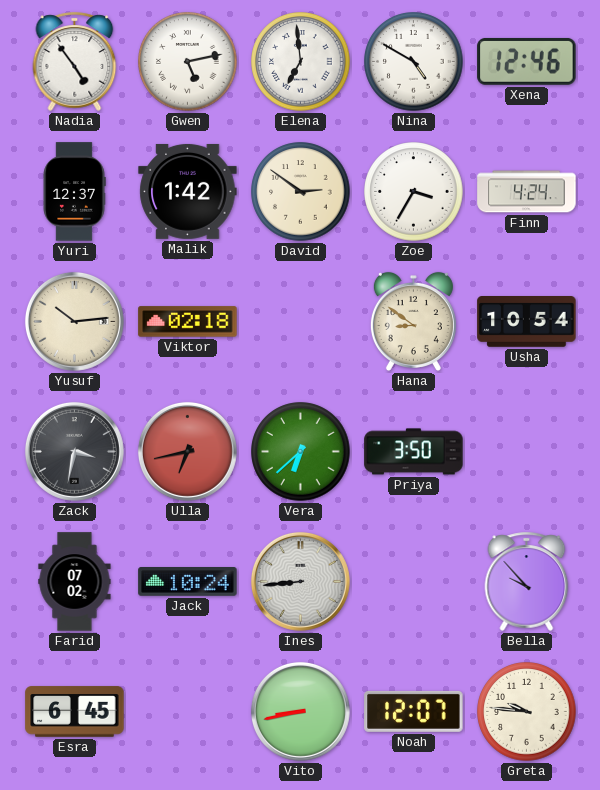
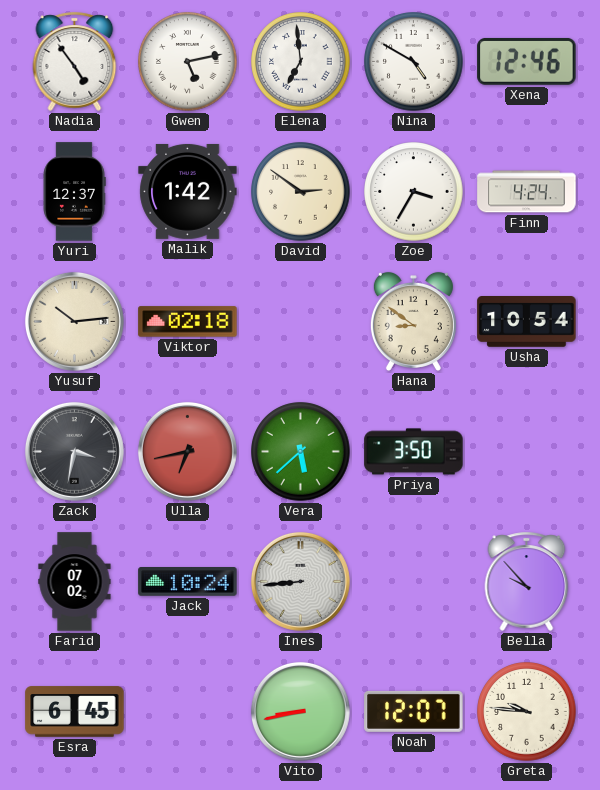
Vera: 6:38 -> 5:38 (301, 452)
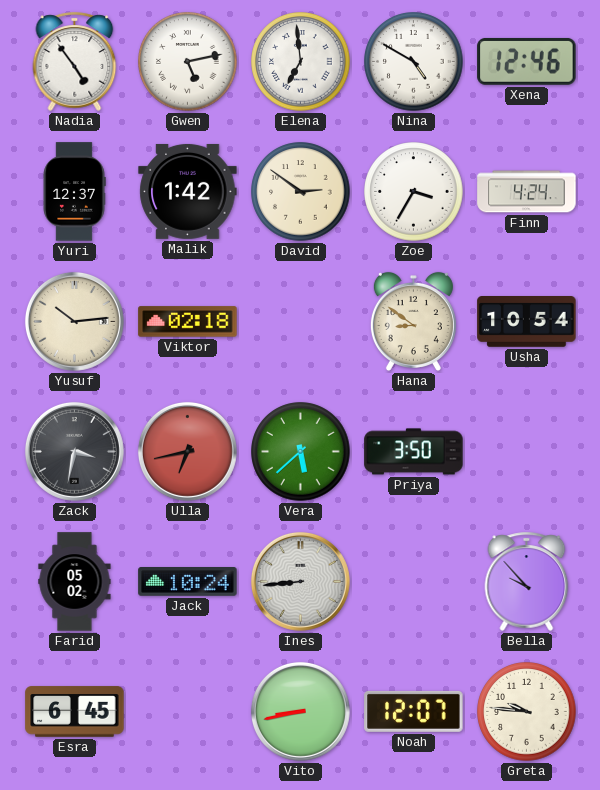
Farid: 07:02 -> 05:02 (75, 582)
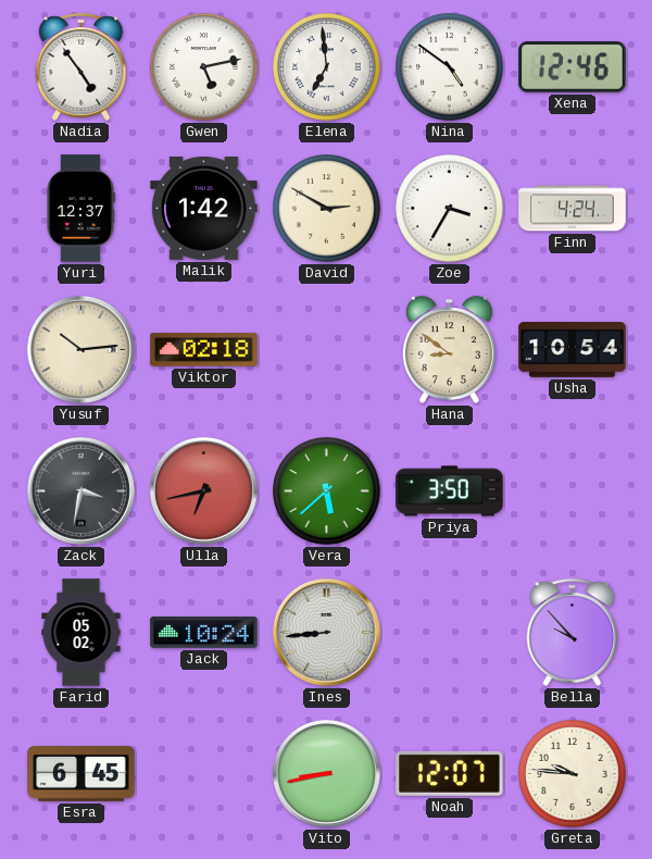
Nina: 4:50 -> 4:51 (450, 67)
David: 2:51 -> 2:50 (327, 209)
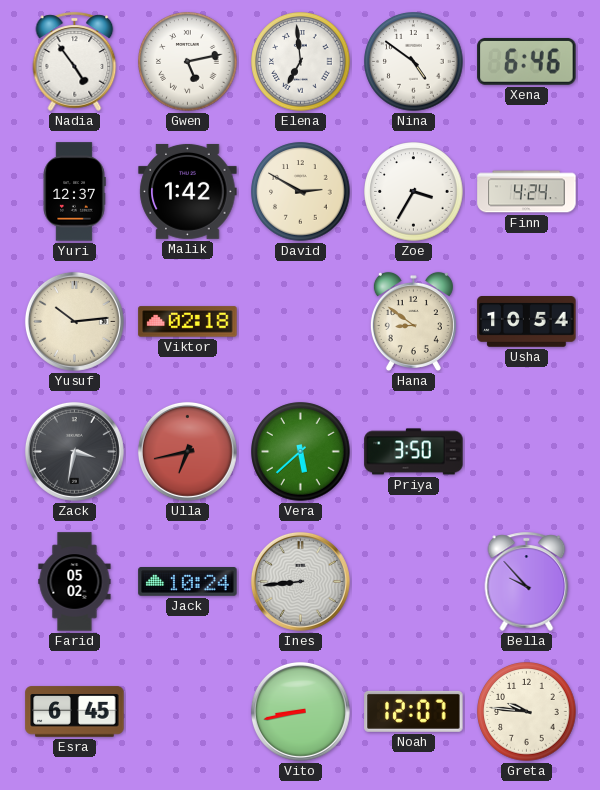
Xena: 12:46 -> 6:46 (527, 61)
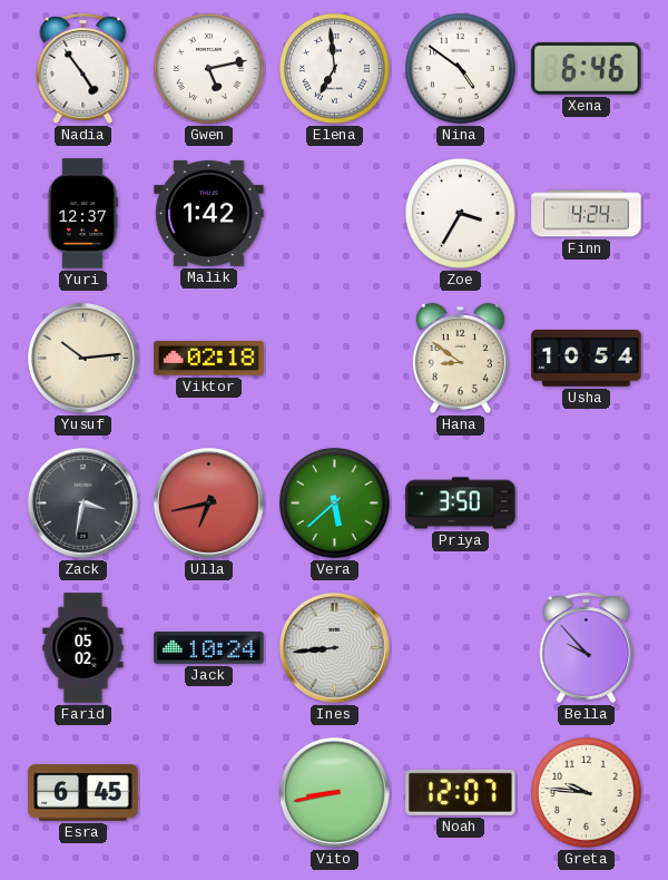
David: 2:50 -> none (301, 192)
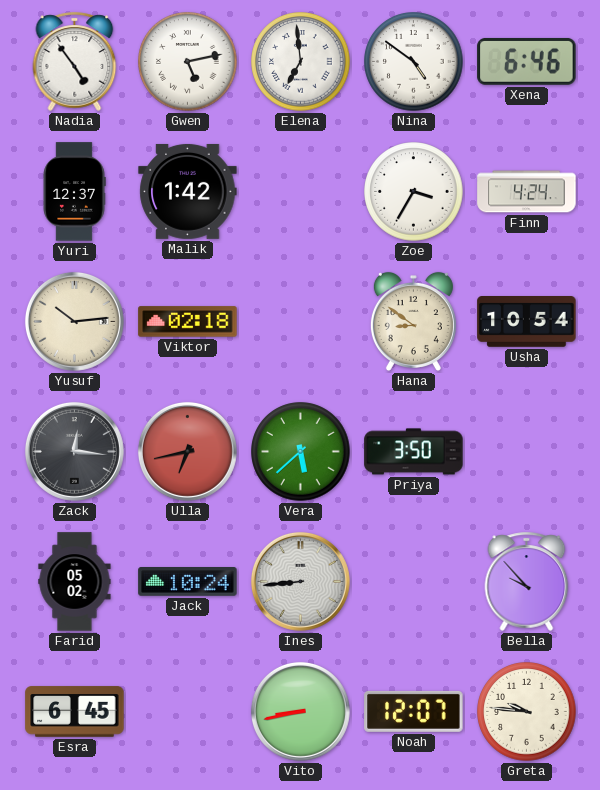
Zack: 3:32 -> 12:16 (74, 451)
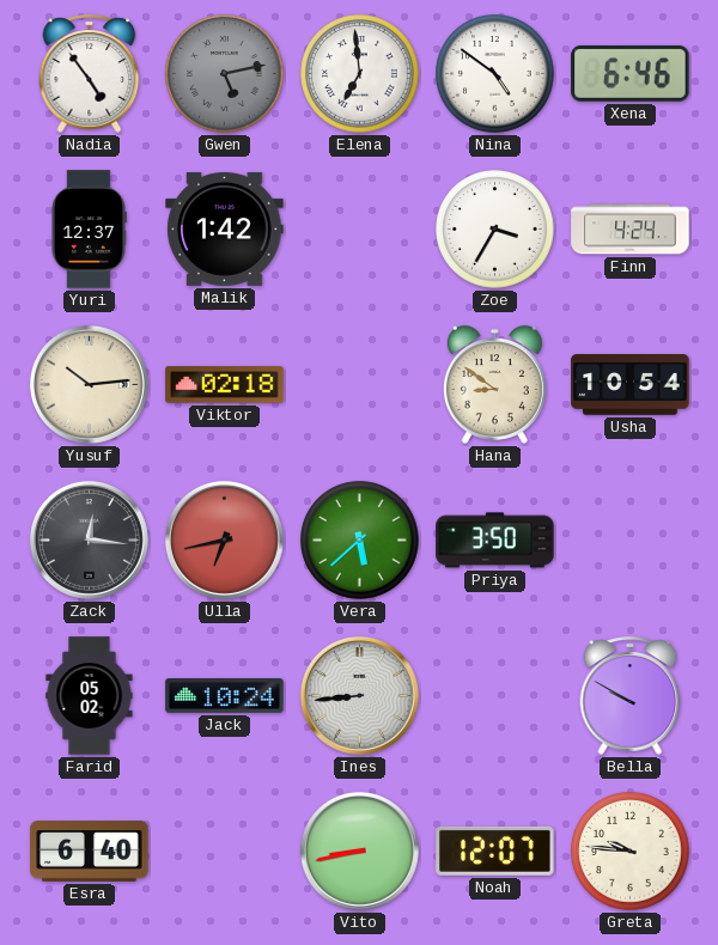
Gwen dial: white -> grey (225, 74)
Bella: 9:53 -> 9:50 (631, 695)
Esra: 6:45 -> 6:40 (90, 852)
